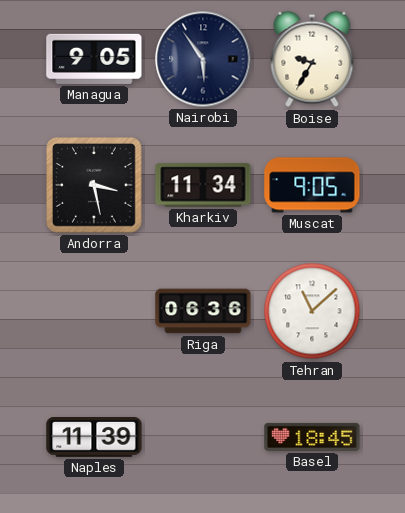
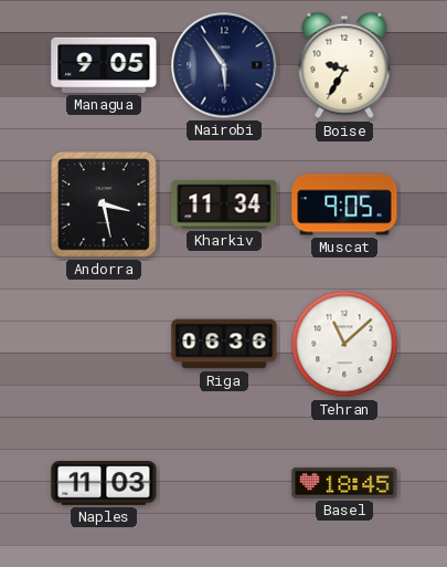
Naples: 11:39 -> 11:03 (104, 484)
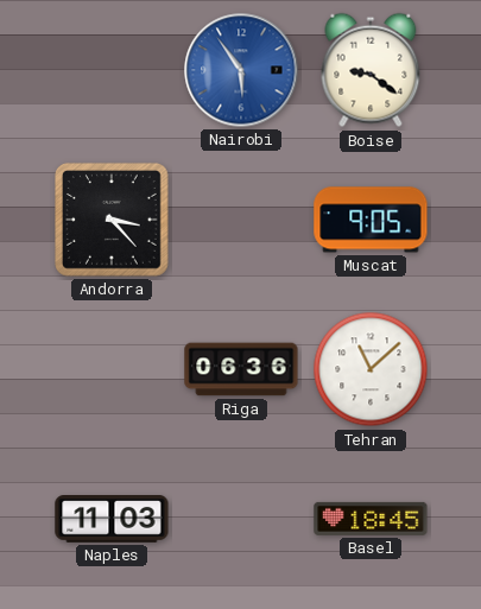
Managua: 9:05 -> none (104, 65)
Nairobi dial: navy -> blue (241, 70)
Boise: 9:35 -> 9:21 (371, 70)
Andorra: 3:28 -> 3:23 (113, 221)
Kharkiv: 11:34 -> none (224, 204)
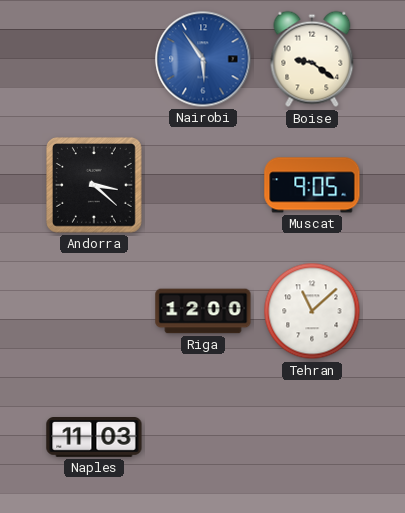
Andorra: 3:23 -> 3:22 (95, 186)
Riga: 06:36 -> 12:00 (203, 311)
Basel: 18:45 -> none (371, 519)
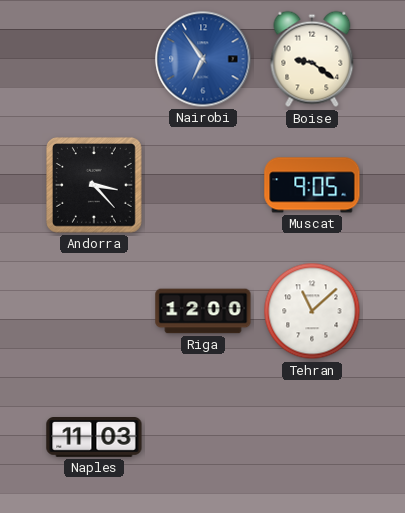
Nairobi: 5:54 -> 6:54 (203, 59)
Andorra: 3:22 -> 3:23 (95, 186)
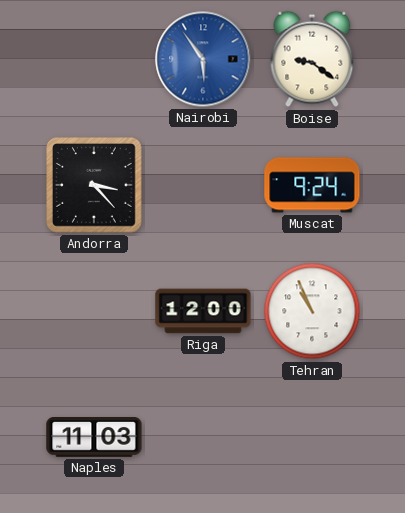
Nairobi: 6:54 -> 5:54 (203, 59)
Muscat: 9:05 -> 9:24 (312, 185)
Tehran: 11:08 -> 10:56 (312, 311)
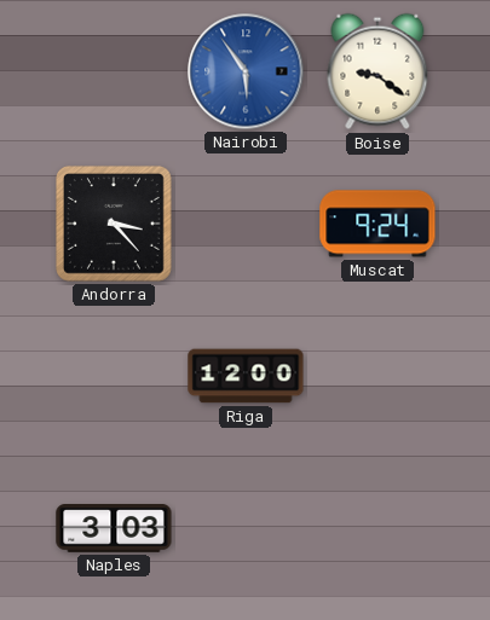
Tehran: 10:56 -> none (312, 311)
Naples: 11:03 -> 3:03 (114, 529)
